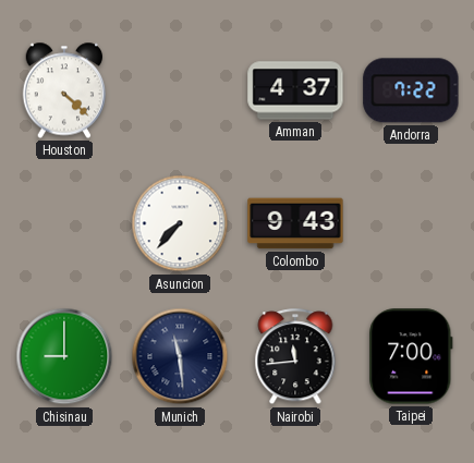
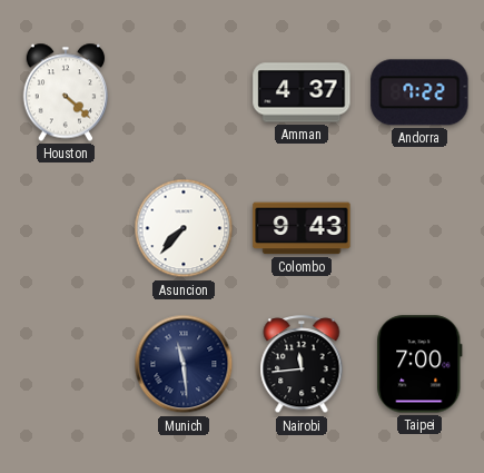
Chisinau: 9:00 -> none (64, 356)
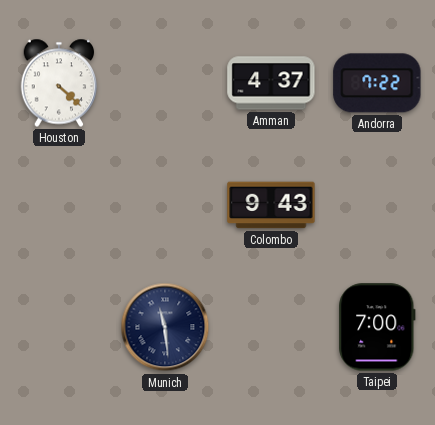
Asuncion: 7:37 -> none (184, 228)
Nairobi: 11:44 -> none (302, 365)
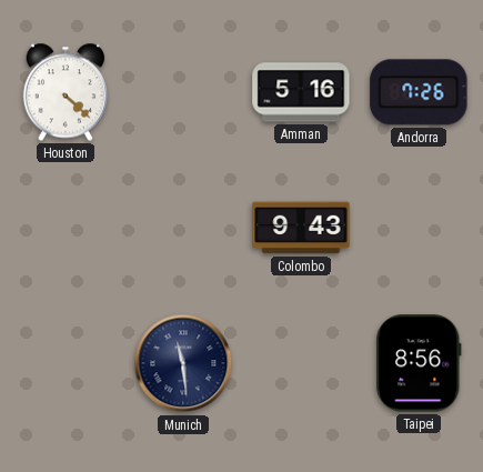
Amman: 4:37 -> 5:16 (301, 92)
Andorra: 7:22 -> 7:26 (419, 92)
Taipei: 7:00 -> 8:56 (419, 363)
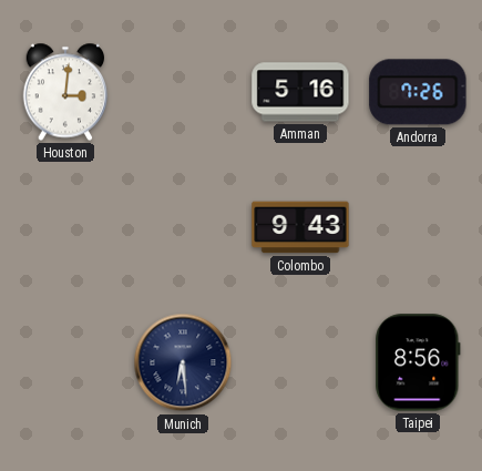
Houston: 4:22 -> 3:01 (65, 92)
Munich: 11:29 -> 6:29 (183, 362)
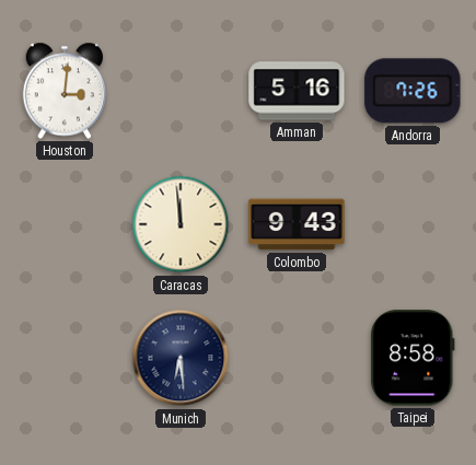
Caracas: none -> 11:59 (181, 224)
Taipei: 8:56 -> 8:58 (413, 358)
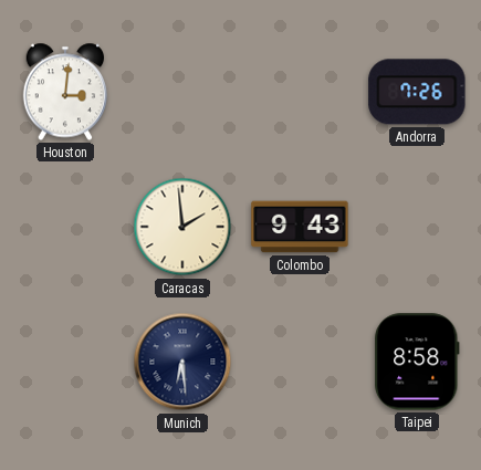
Amman: 5:16 -> none (297, 91)
Caracas: 11:59 -> 1:59 (182, 227)
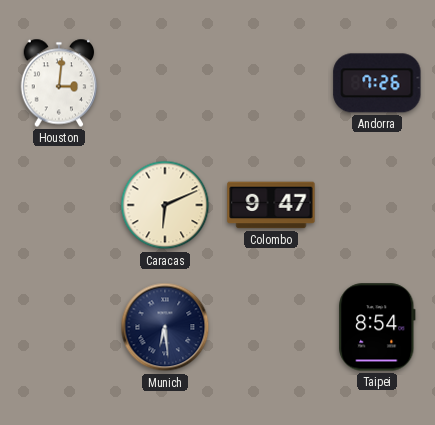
Caracas: 1:59 -> 6:11 (165, 205)
Colombo: 9:43 -> 9:47 (271, 205)
Taipei: 8:58 -> 8:54 (377, 327)
